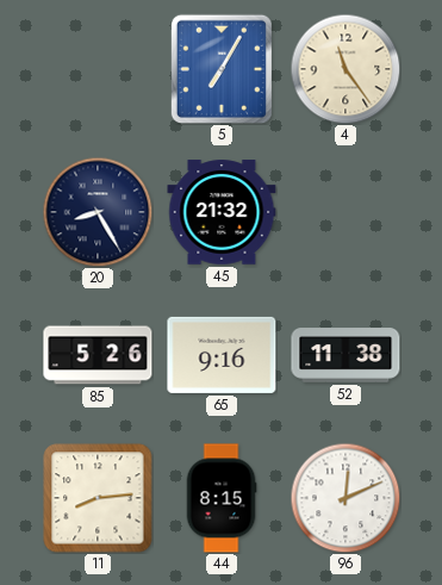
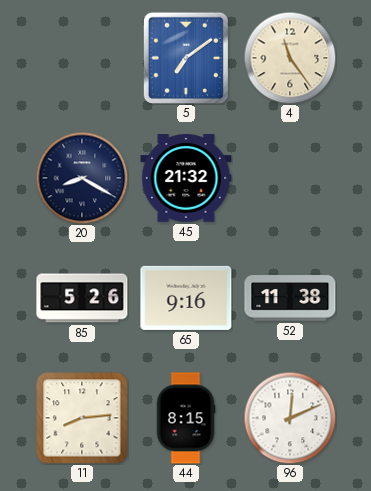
5: 7:05 -> 7:09 (186, 58)
20: 8:25 -> 8:20 (82, 178)
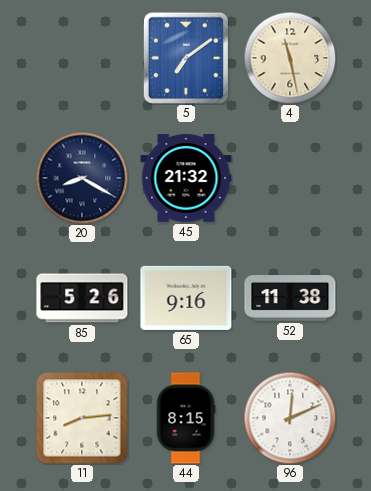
4: 11:24 -> 11:28 (290, 58)
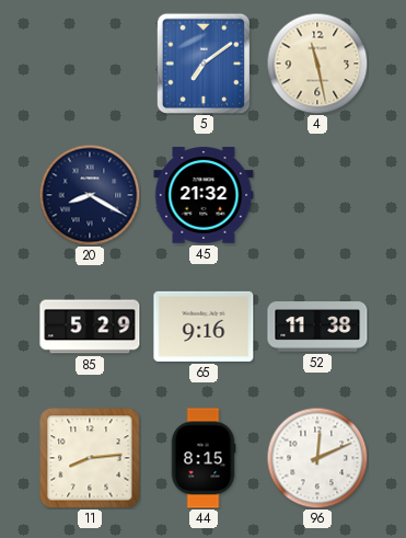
85: 5:26 -> 5:29 (90, 327)
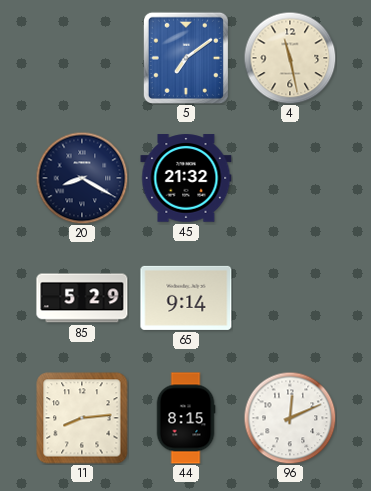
65: 9:16 -> 9:14 (186, 298)
52: 11:38 -> none (317, 327)
